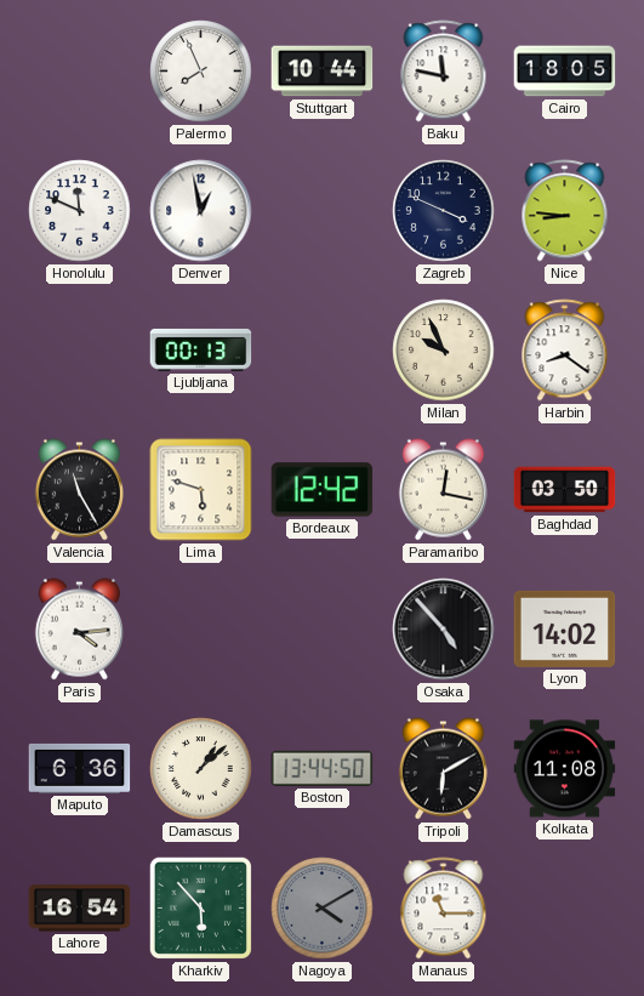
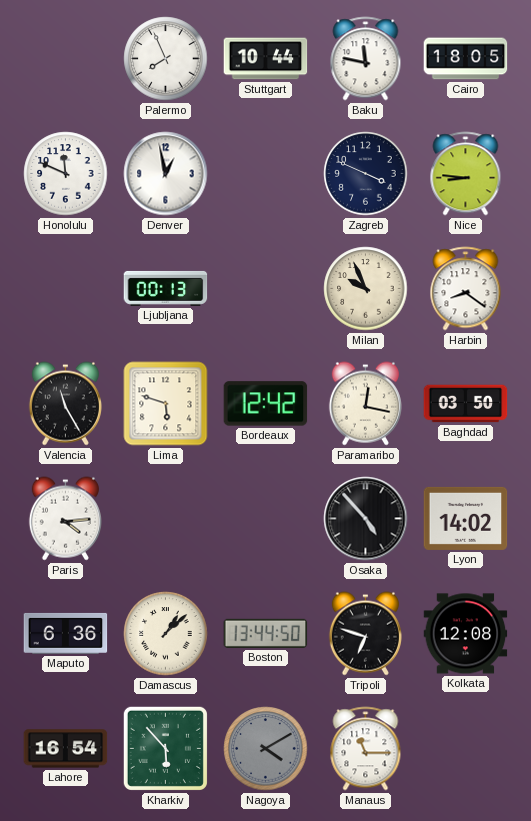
Tripoli: 6:10 -> 6:48 (365, 634)
Kolkata: 11:08 -> 12:08 (466, 634)
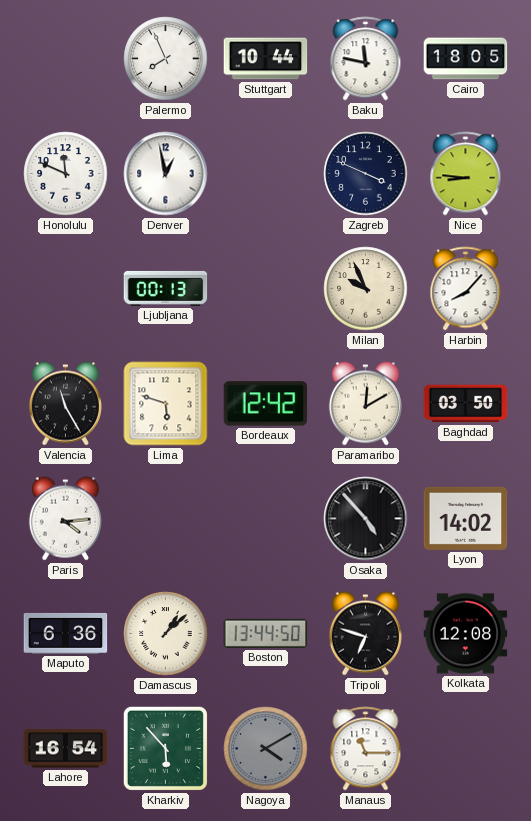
Harbin: 8:21 -> 8:07 (466, 289)
Paramaribo: 12:17 -> 12:10 (365, 404)
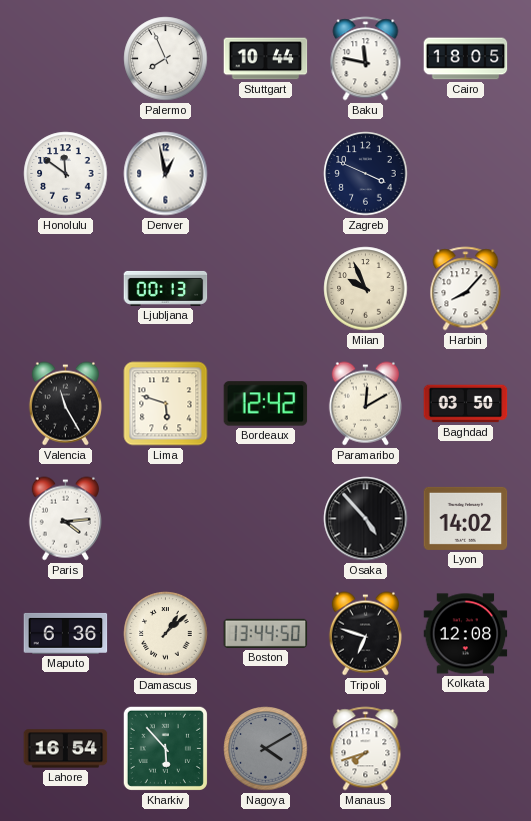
Honolulu: 11:49 -> 11:51 (66, 174)
Nice: 8:46 -> none (466, 174)
Manaus: 11:15 -> 7:42 (366, 749)
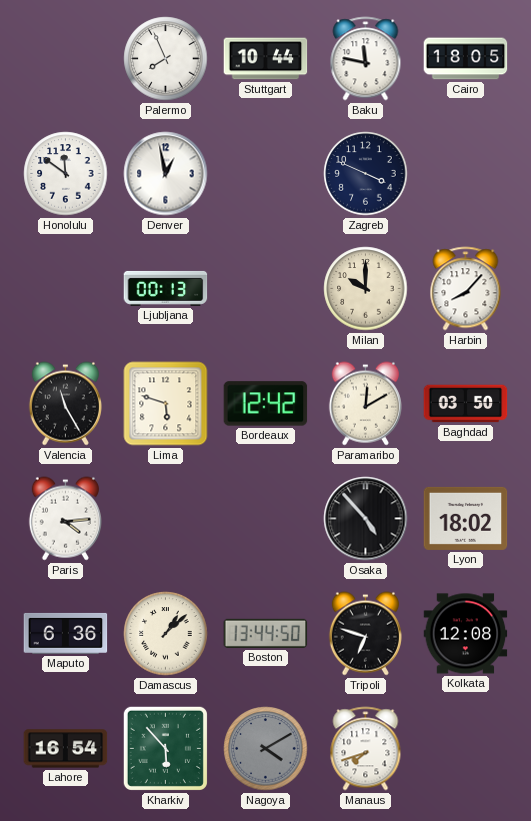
Milan: 9:56 -> 10:00 (366, 289)
Lyon: 14:02 -> 18:02 (466, 518)
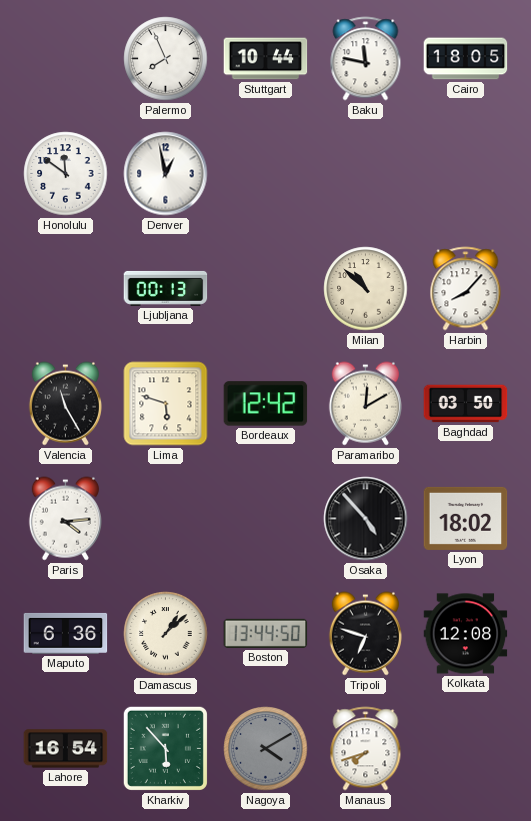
Zagreb: 3:49 -> none (366, 174)
Milan: 10:00 -> 10:52 (366, 289)
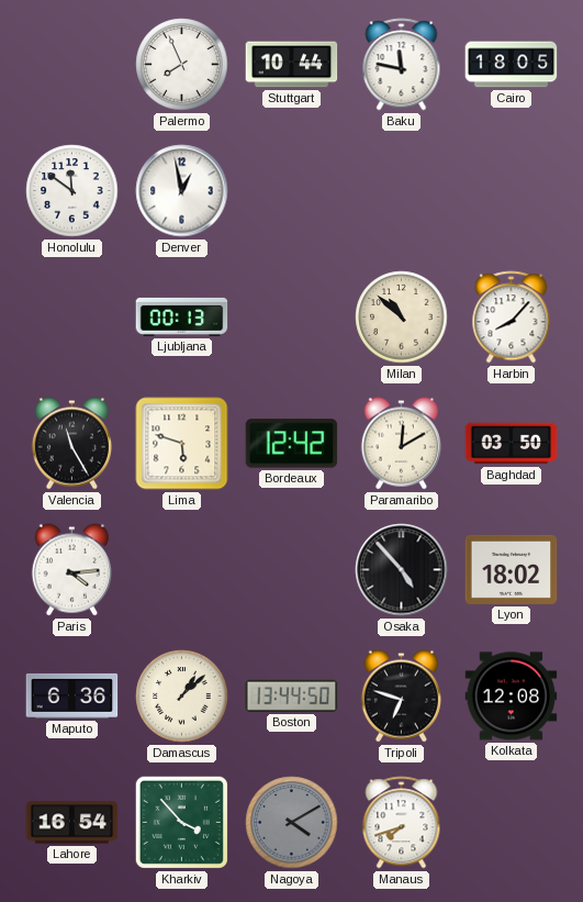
Kharkiv: 5:53 -> 3:53 (181, 822)
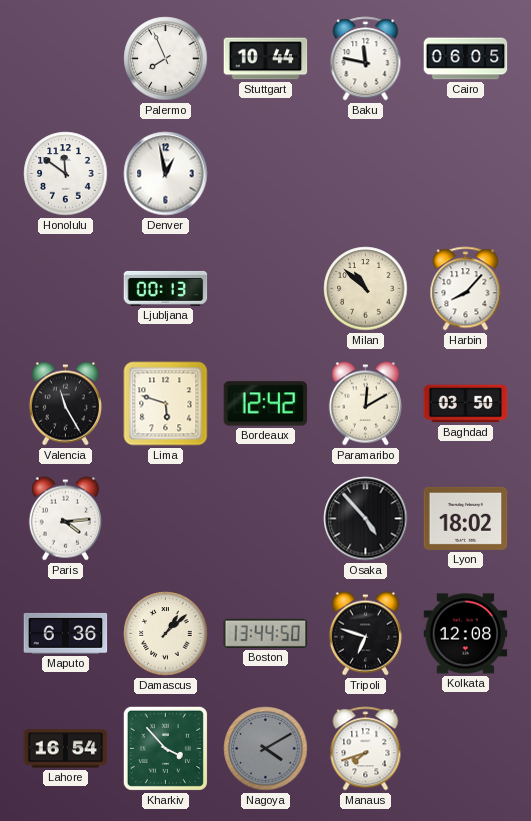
Cairo: 18:05 -> 06:05 (466, 59)
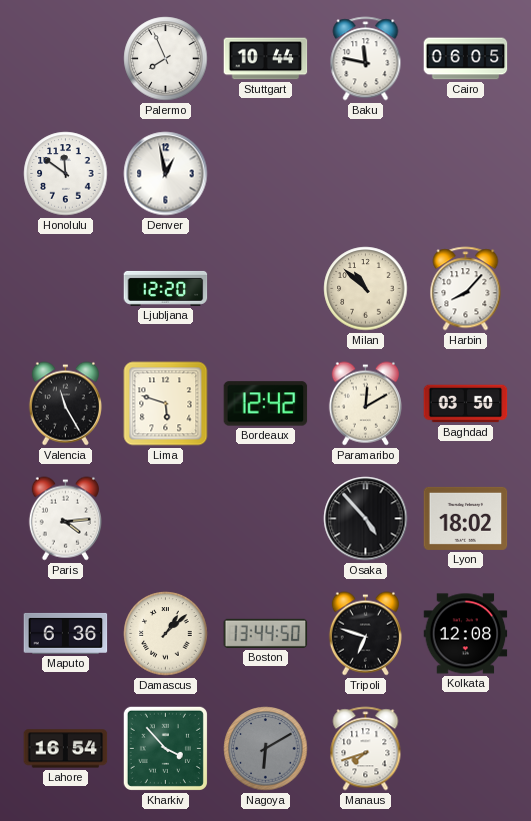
Ljubljana: 00:13 -> 12:20 (166, 288)
Nagoya: 4:10 -> 6:10 (266, 749)
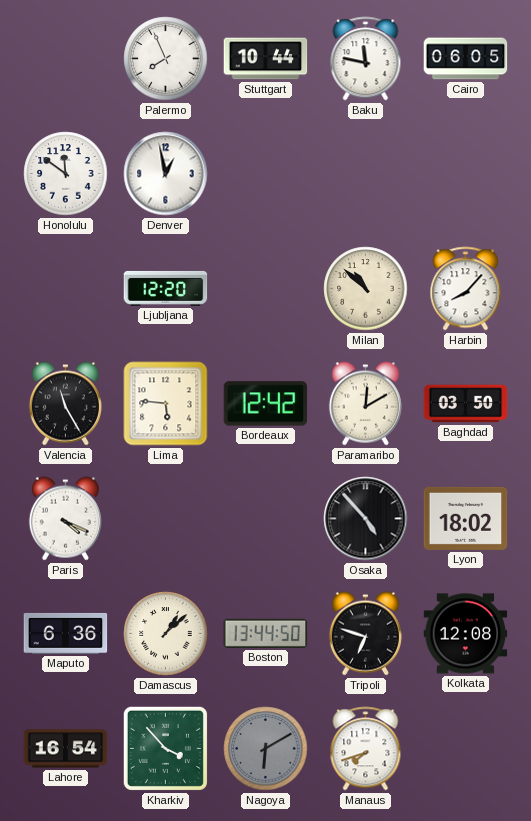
Lima: 5:48 -> 5:46 (166, 404)
Paris: 4:14 -> 4:19 (65, 519)
